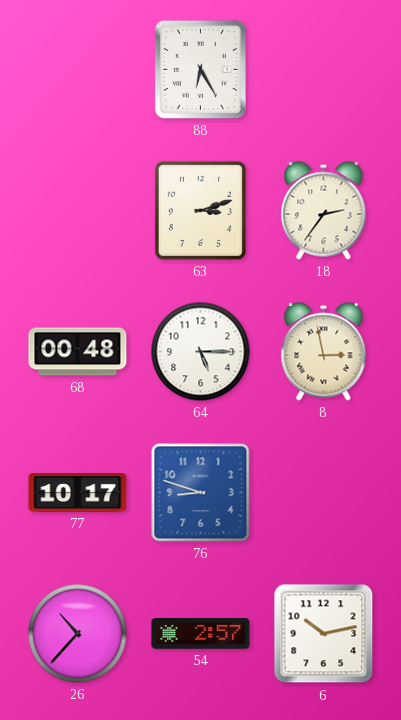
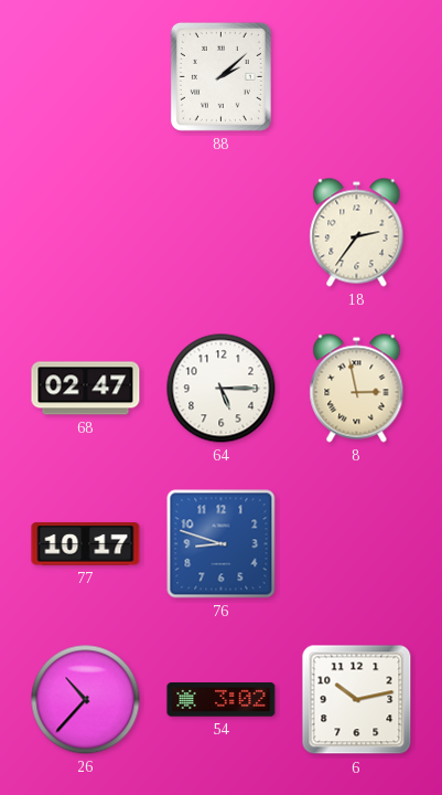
88: 6:25 -> 2:08 (220, 76)
63: 3:12 -> none (200, 210)
68: 00:48 -> 02:47 (86, 389)
54: 2:57 -> 3:02 (222, 700)
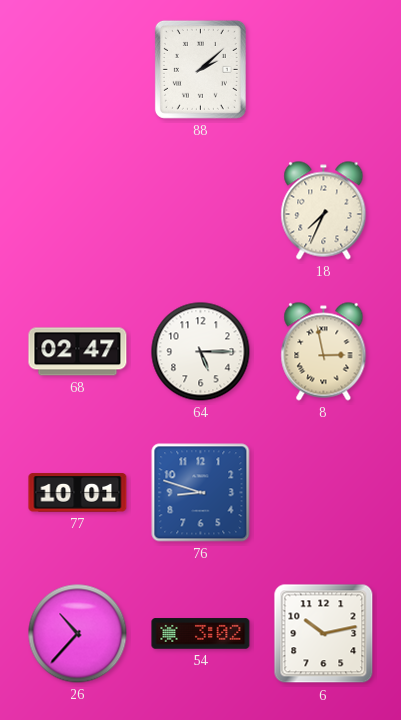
18: 2:36 -> 7:34 (324, 211)
77: 10:17 -> 10:01 (78, 493)
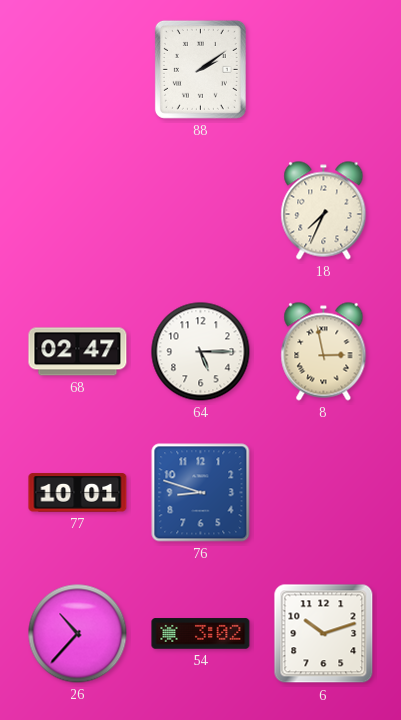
88: 2:08 -> 2:09 (200, 69)
6: 10:13 -> 10:12 (324, 634)
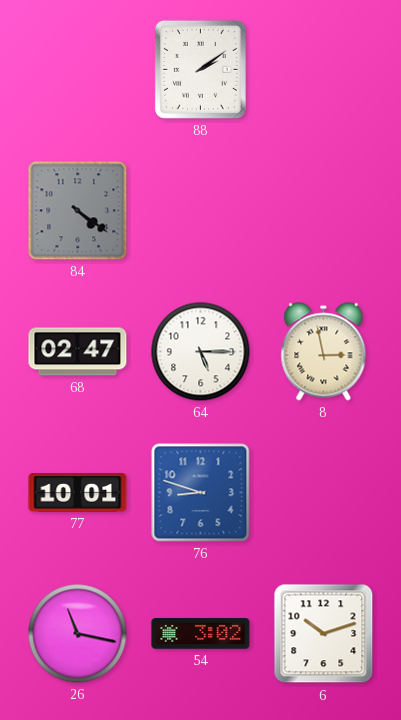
84: none -> 4:21 (78, 211)
18: 7:34 -> none (324, 211)
26: 10:37 -> 11:17 (78, 634)
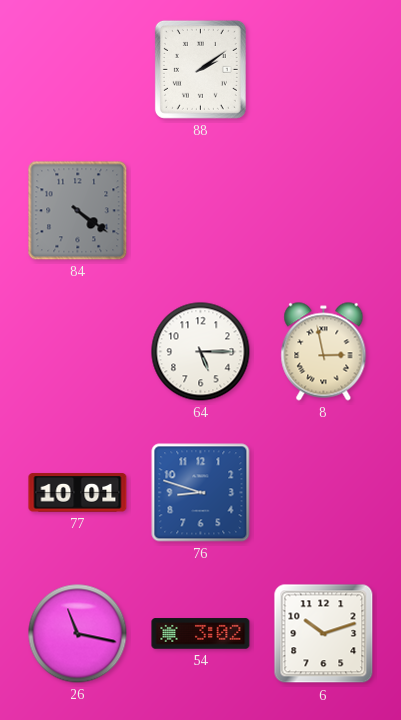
68: 02:47 -> none (78, 352)
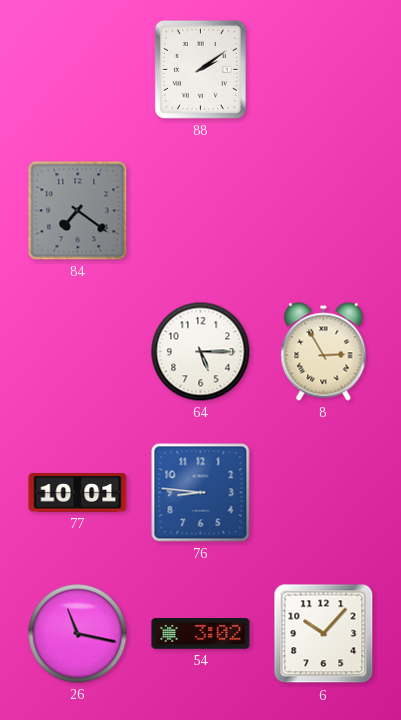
84: 4:21 -> 7:21 (78, 211)
8: 2:58 -> 2:55 (324, 352)
76: 8:48 -> 8:46 (201, 493)
6: 10:12 -> 10:07 (324, 634)
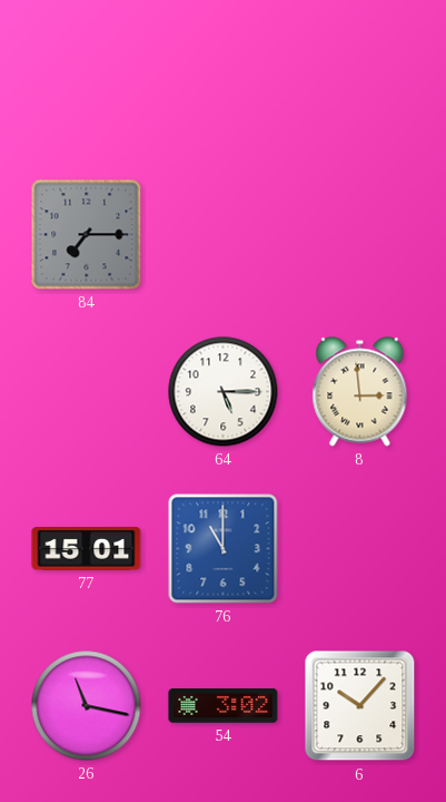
88: 2:09 -> none (200, 69)
84: 7:21 -> 7:15 (87, 235)
8: 2:55 -> 2:59 (360, 392)
77: 10:01 -> 15:01 (87, 549)
76: 8:46 -> 11:00 (224, 549)
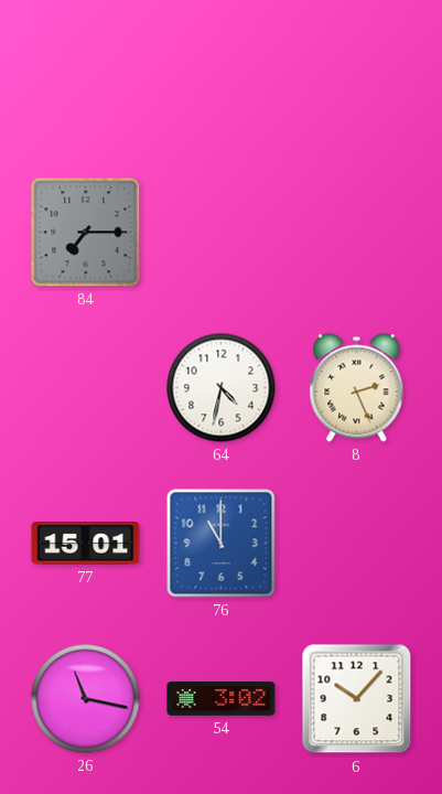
64: 5:15 -> 4:32 (222, 388)
8: 2:59 -> 2:26 (357, 388)
